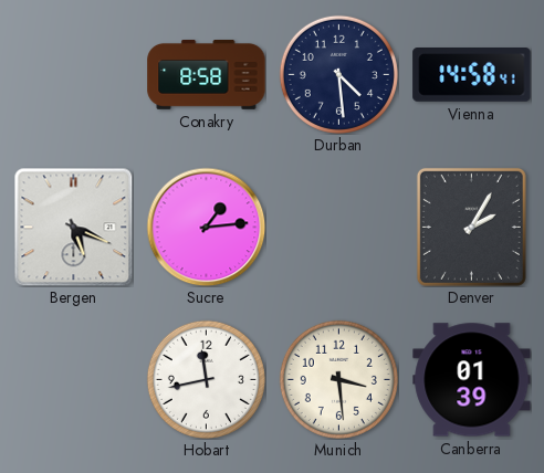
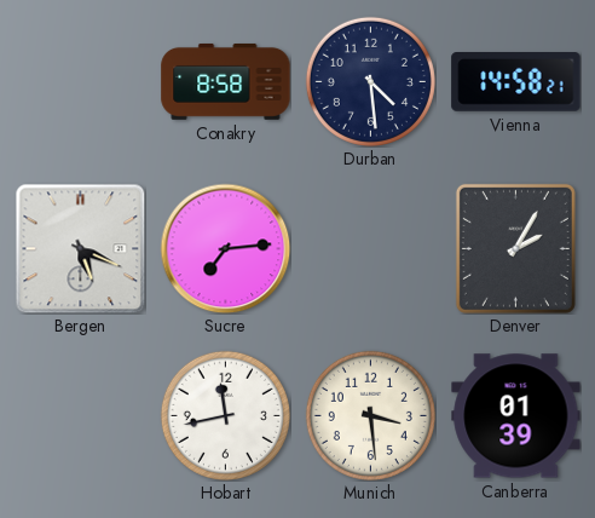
Vienna: 14:58:41 -> 14:58:21 (516, 82)
Sucre: 1:14 -> 7:14 (225, 248)
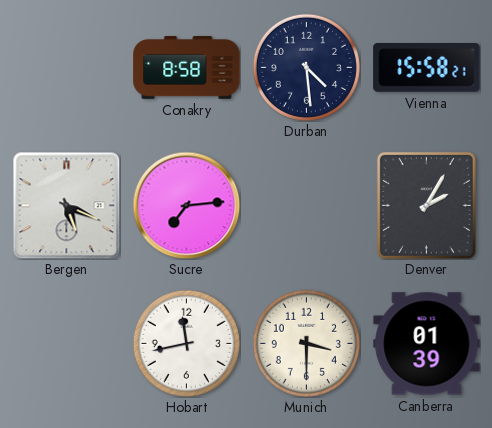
Vienna: 14:58 -> 15:58 (427, 68)
Munich: 3:29 -> 3:30 (306, 343)
